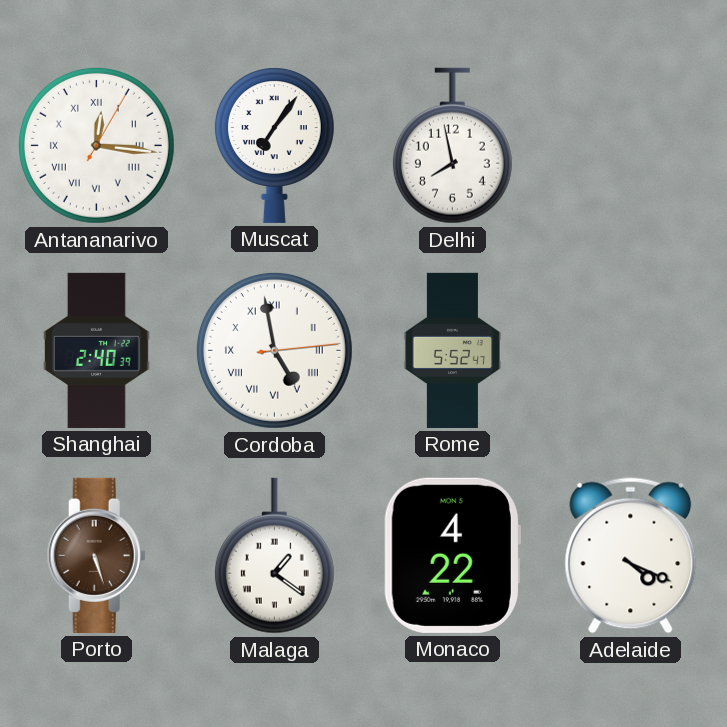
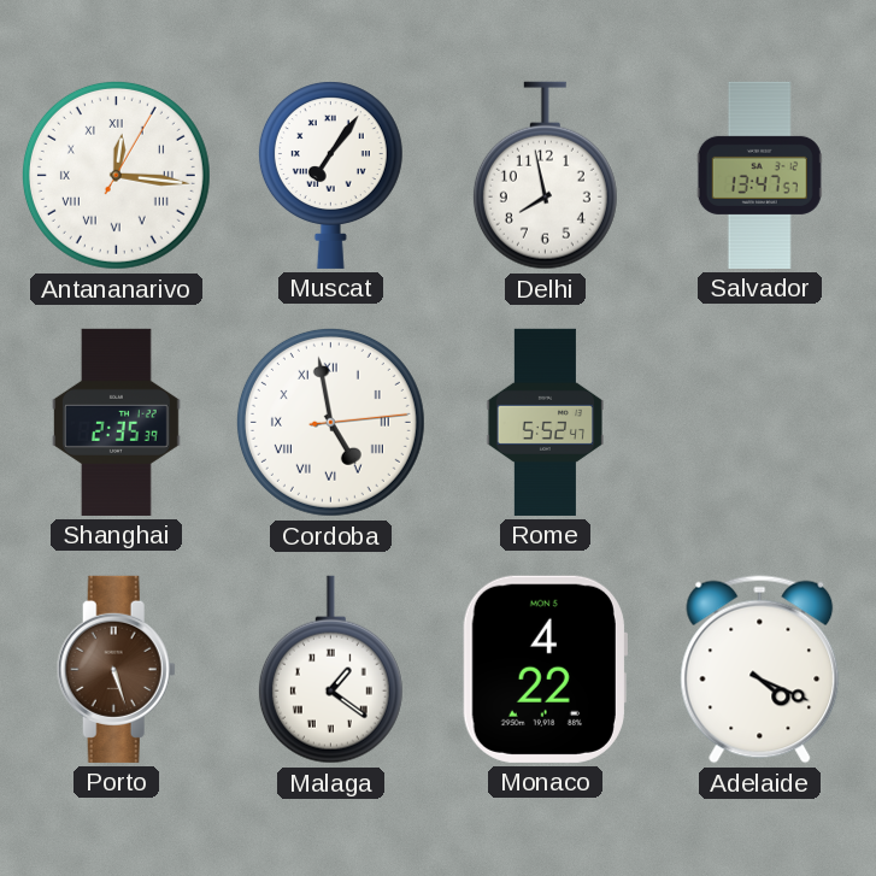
Salvador: none -> 13:47 (759, 175)
Shanghai: 2:40 -> 2:35 (117, 422)
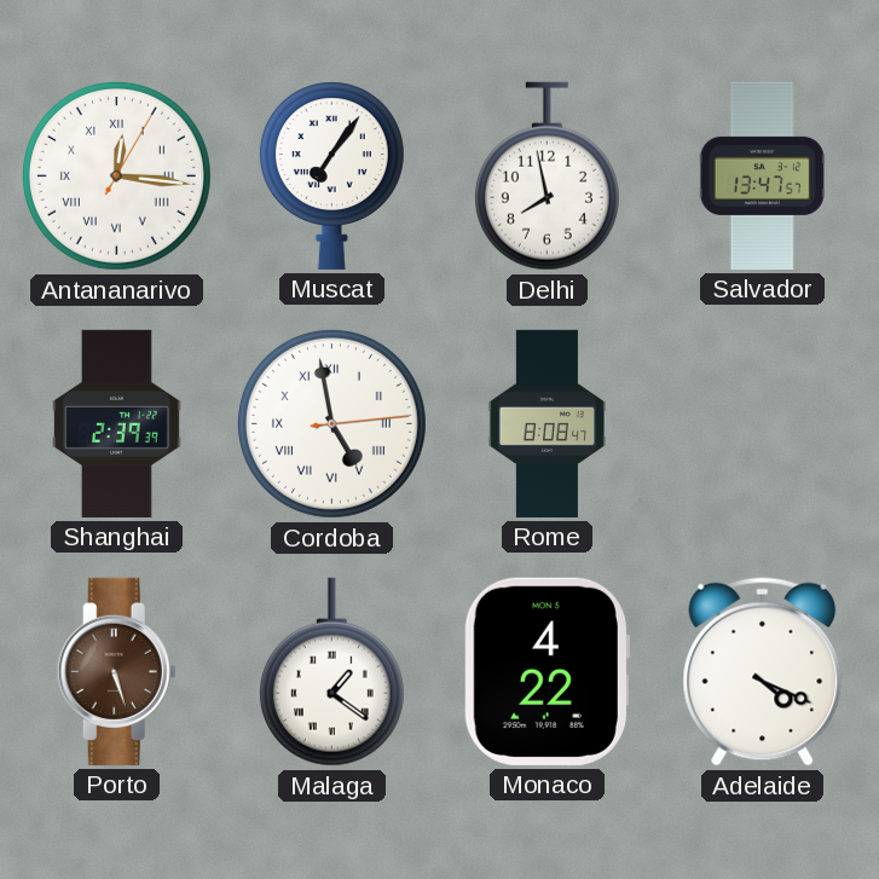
Shanghai: 2:35 -> 2:39 (117, 423)
Rome: 5:52 -> 8:08 (547, 423)
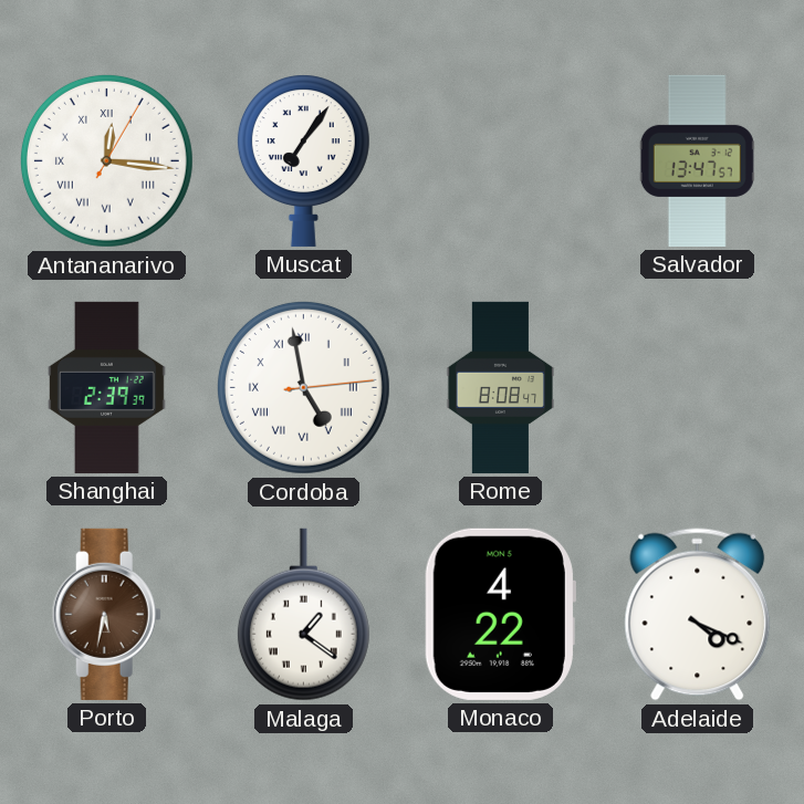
Delhi: 7:58 -> none (547, 177)
Porto: 5:27 -> 5:32 (106, 614)
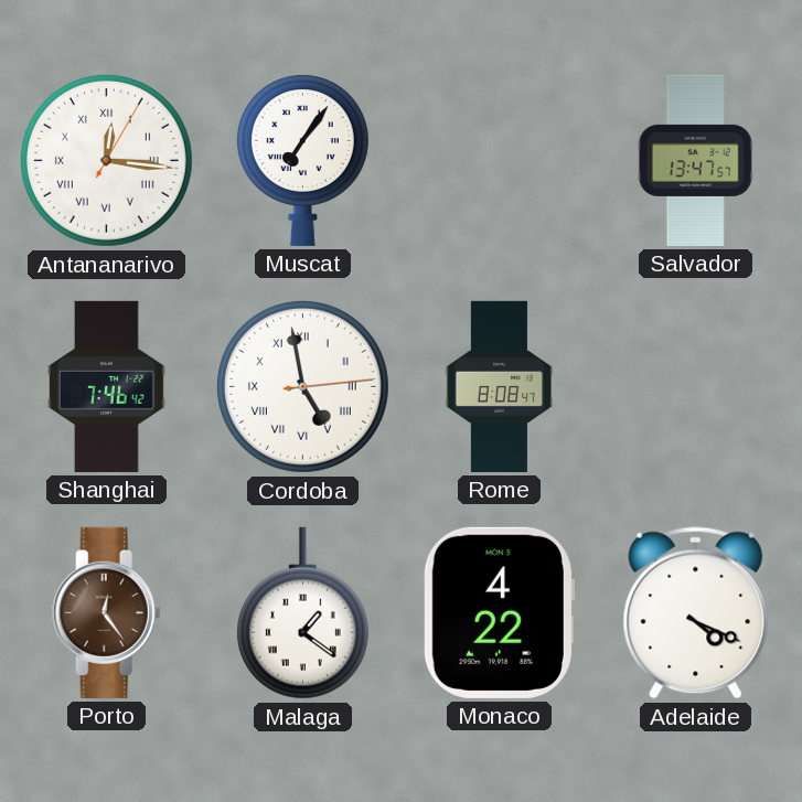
Shanghai: 2:39 -> 7:46 (107, 386)
Porto: 5:32 -> 12:24 (106, 612)
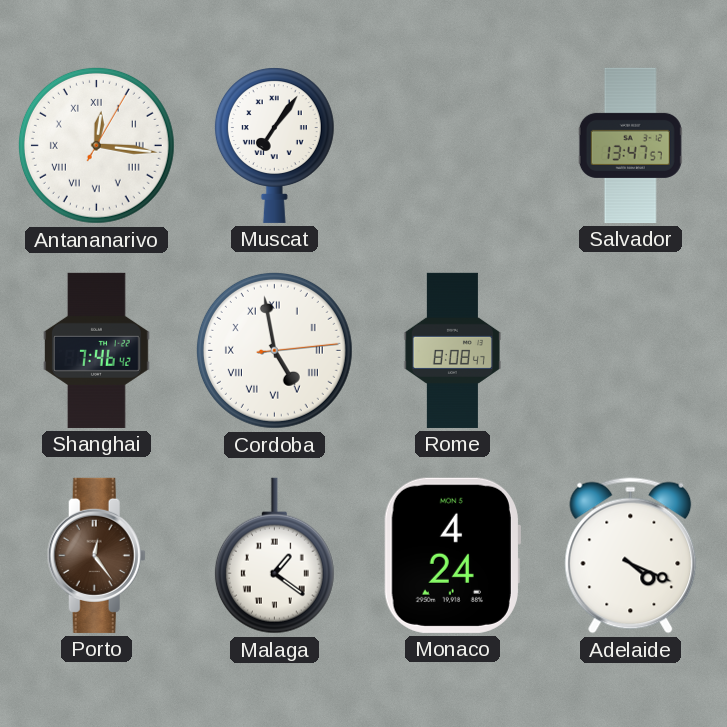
Monaco: 4:22 -> 4:24 (452, 555)
